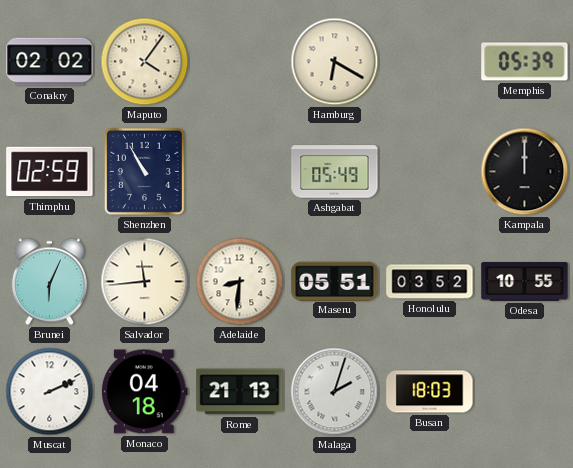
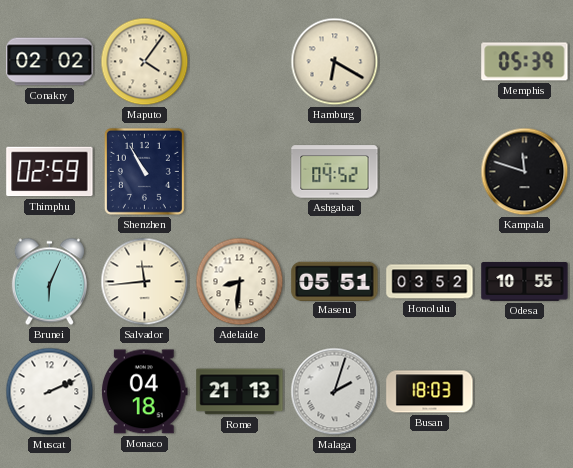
Ashgabat: 05:49 -> 04:52 (335, 172)
Kampala: 12:00 -> 11:48 (525, 172)
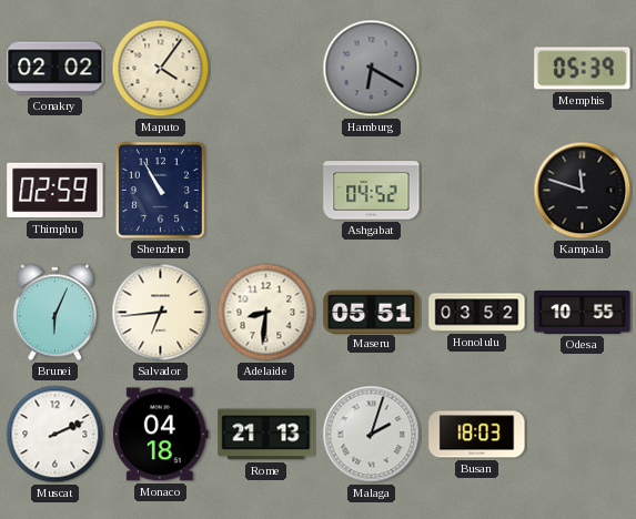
Hamburg dial: cream -> grey (372, 69)
Salvador: 11:44 -> 6:44 (161, 313)
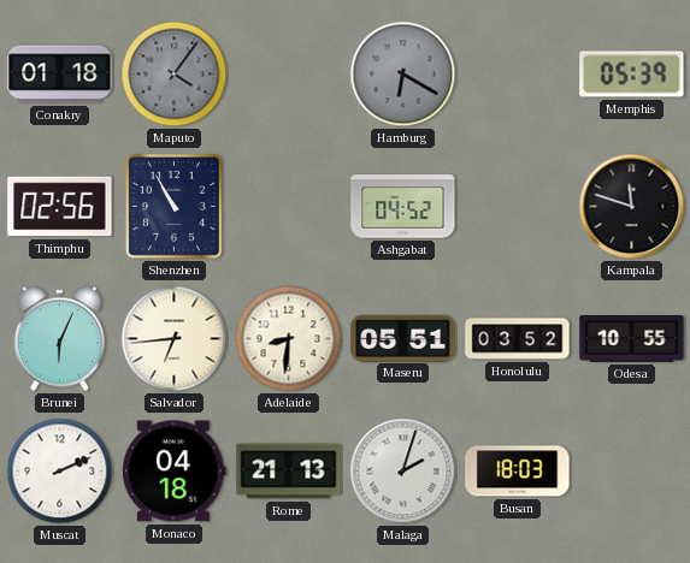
Conakry: 02:02 -> 01:18 (60, 75)
Maputo dial: cream -> grey (175, 75)
Thimphu: 02:59 -> 02:56 (60, 207)
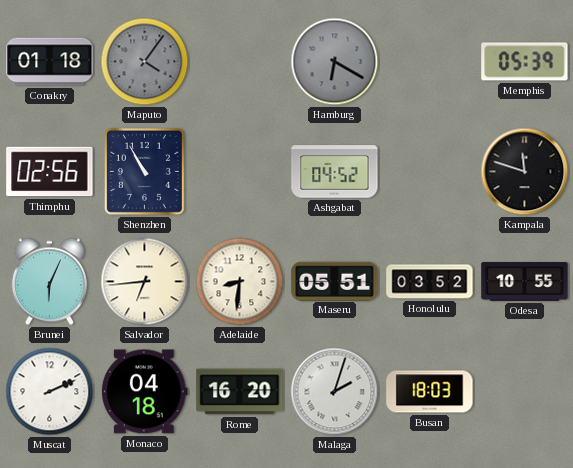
Rome: 21:13 -> 16:20 (240, 392)
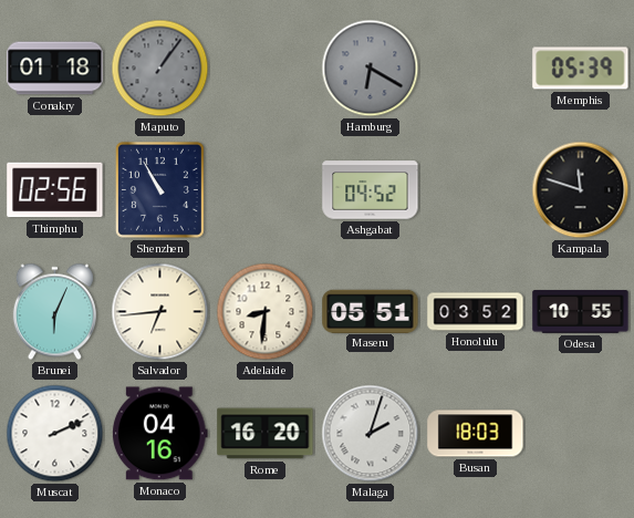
Maputo: 4:06 -> 1:06 (160, 69)
Monaco: 04:18 -> 04:16 (159, 434)
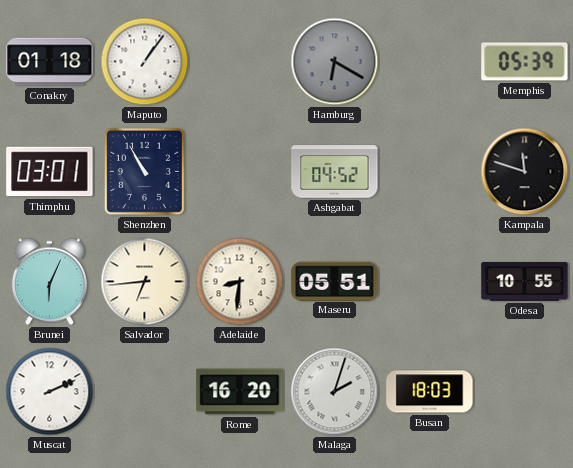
Maputo dial: grey -> white (145, 62)
Thimphu: 02:56 -> 03:01 (50, 172)
Honolulu: 03:52 -> none (476, 312)
Monaco: 04:16 -> none (159, 434)
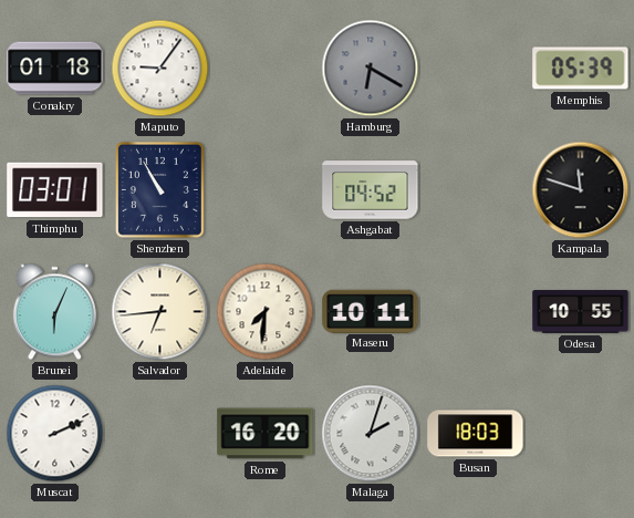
Maputo: 1:06 -> 9:06 (160, 69)
Adelaide: 8:31 -> 7:31 (266, 312)
Maseru: 05:51 -> 10:11 (371, 311)
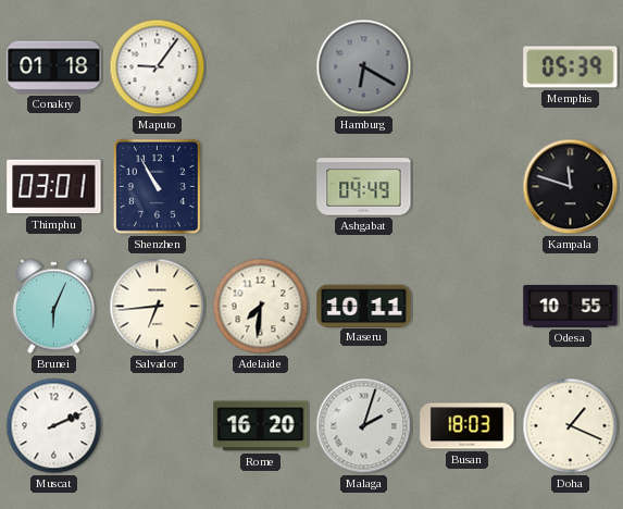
Ashgabat: 04:52 -> 04:49 (364, 187)
Doha: none -> 1:19 (571, 426)
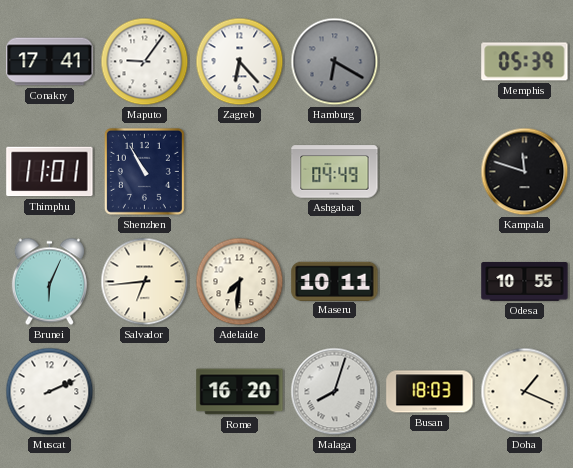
Conakry: 01:18 -> 17:41 (50, 62)
Zagreb: none -> 6:23 (240, 62)
Thimphu: 03:01 -> 11:01 (50, 172)
Malaga: 2:03 -> 8:03 (335, 392)
